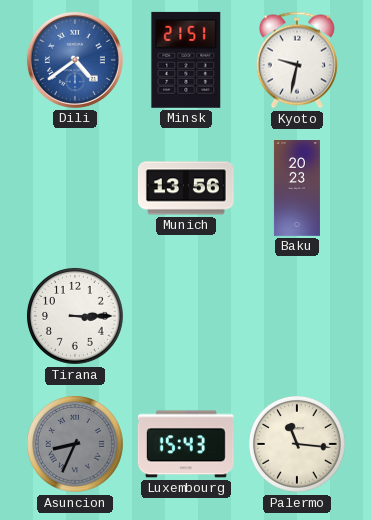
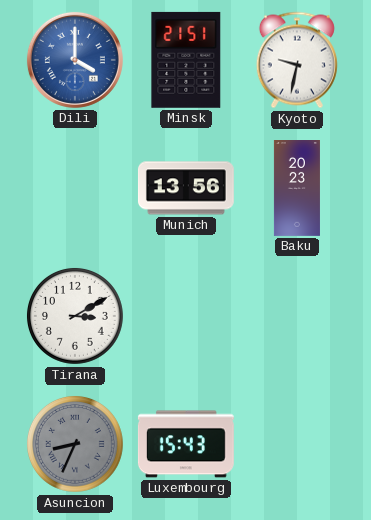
Dili: 4:39 -> 4:00 (75, 60)
Tirana: 3:15 -> 3:10 (75, 316)
Palermo: 11:16 -> none (297, 444)
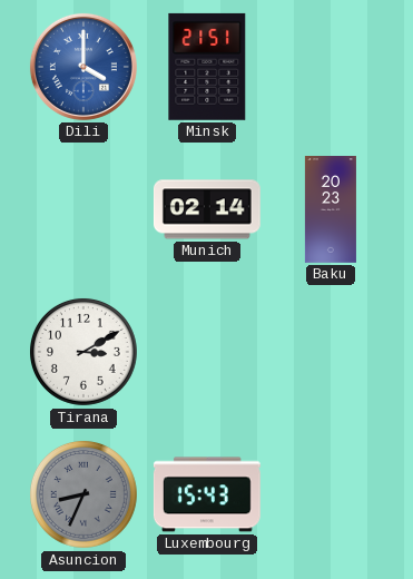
Kyoto: 9:32 -> none (297, 60)
Munich: 13:56 -> 02:14 (207, 209)
